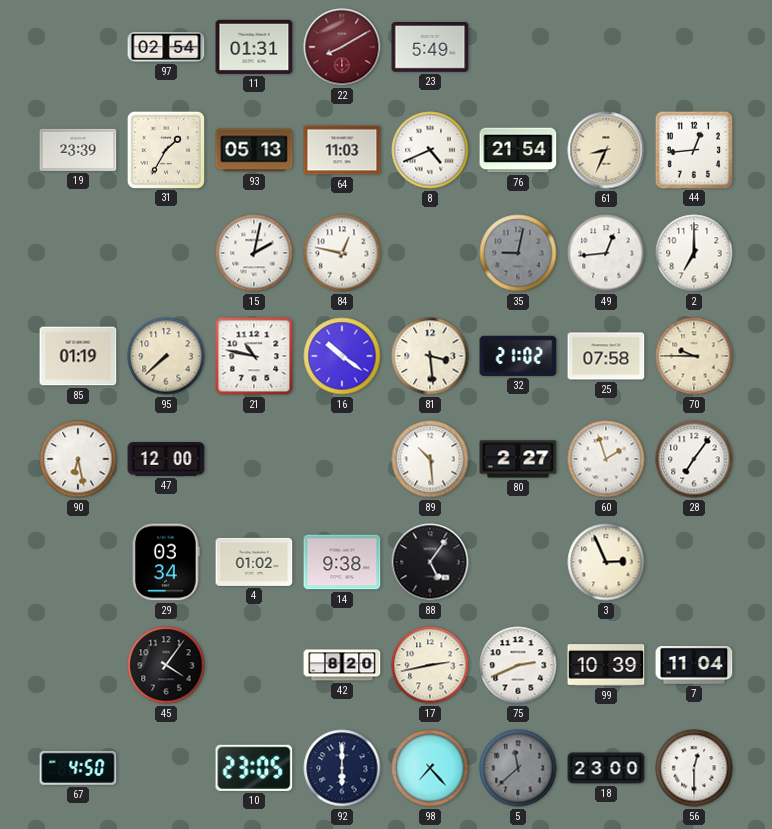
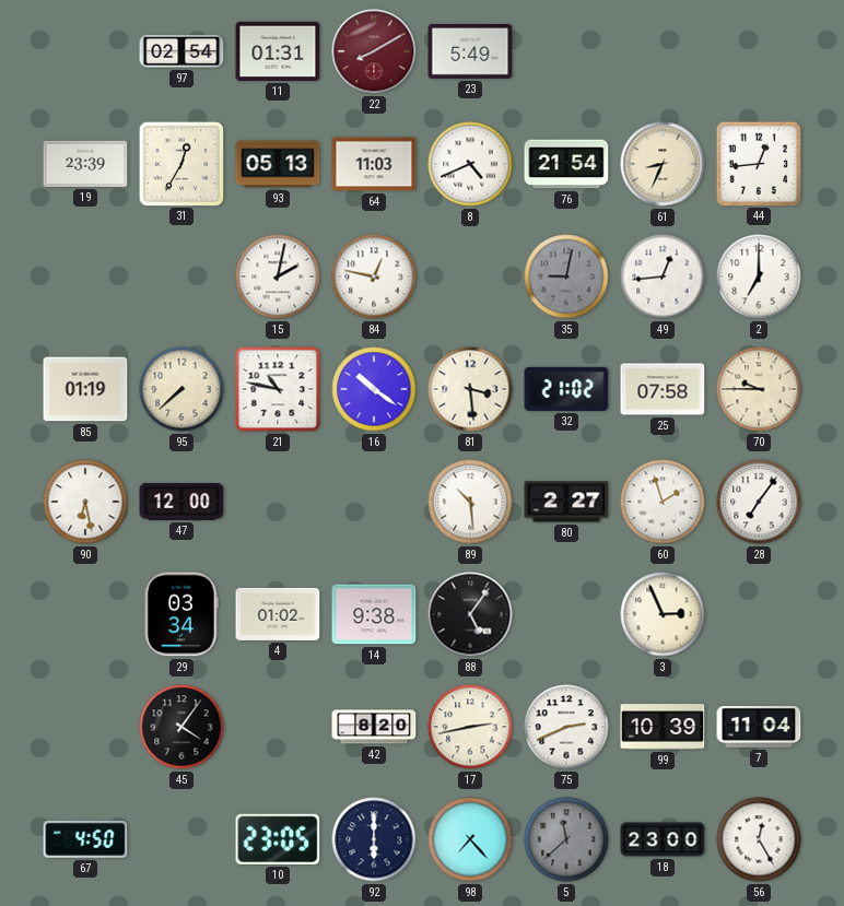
31: 1:35 -> 12:35 (180, 163)
56: 12:30 -> 12:25 (759, 839)
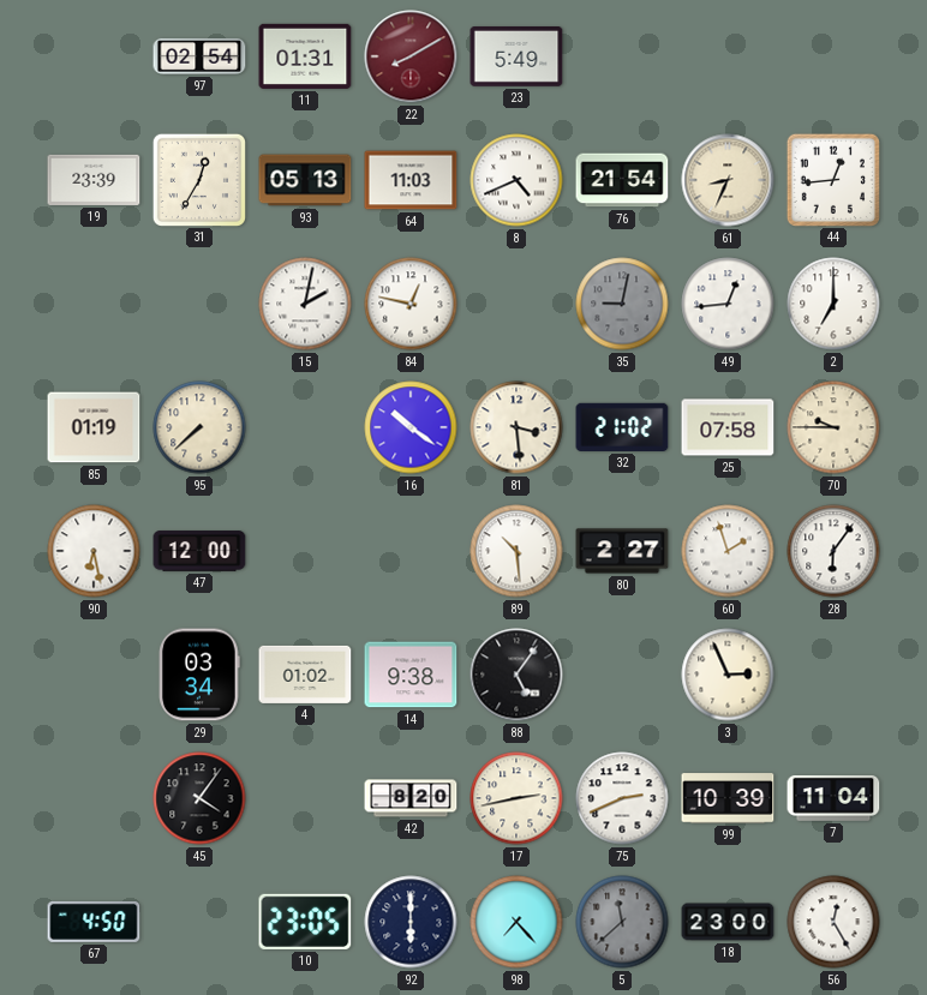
21: 10:47 -> none (278, 389)
28: 7:06 -> 6:06 (833, 551)
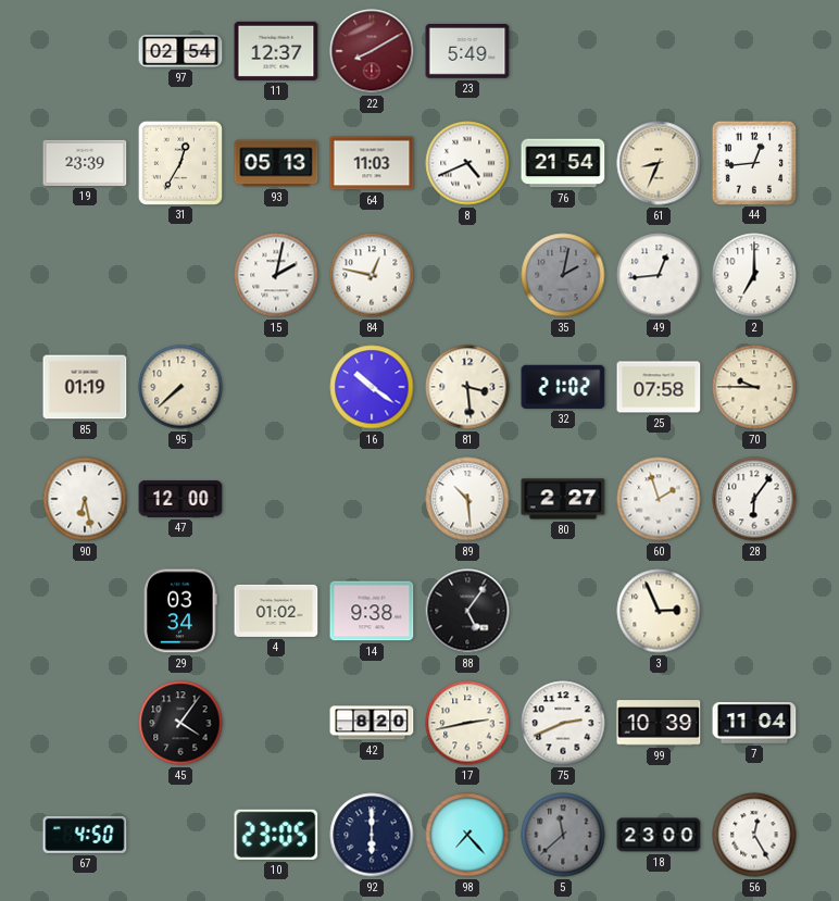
11: 01:31 -> 12:37 (276, 51)
35: 9:02 -> 2:02 (563, 275)
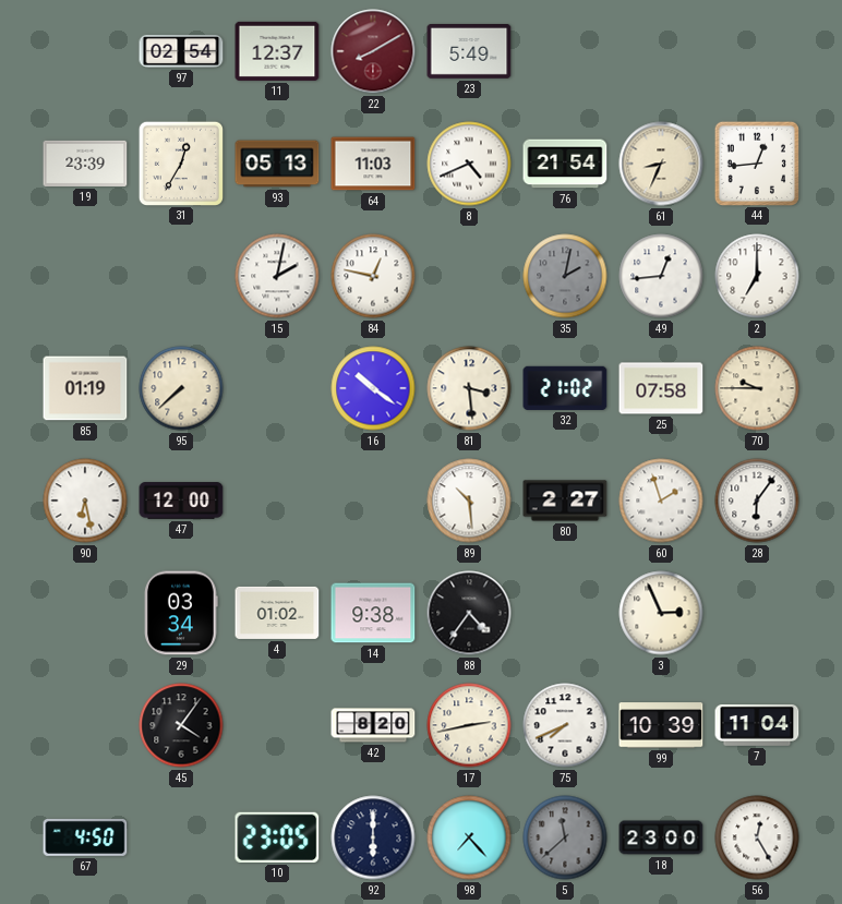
88: 5:06 -> 4:36 (469, 613)
75: 2:41 -> 7:41 (565, 725)
